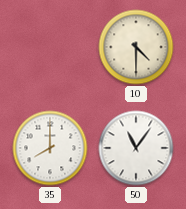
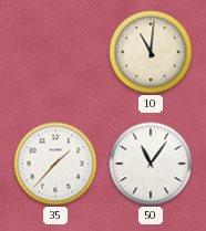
10: 4:30 -> 11:01 (151, 52)
35: 8:00 -> 1:37 (55, 164)
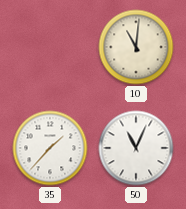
50: 11:06 -> 11:04 (136, 148)
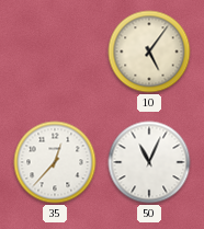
10: 11:01 -> 5:06 (149, 51)
35: 1:37 -> 12:37 (55, 162)
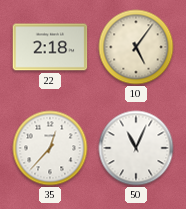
22: none -> 2:18 (50, 47)
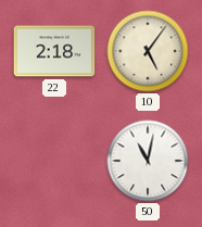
35: 12:37 -> none (50, 148)
50: 11:04 -> 11:02 (148, 161)
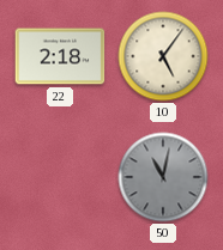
50 dial: white -> grey (163, 177)
